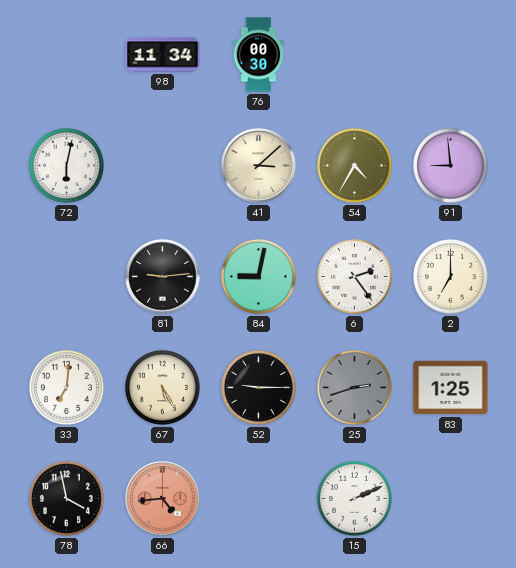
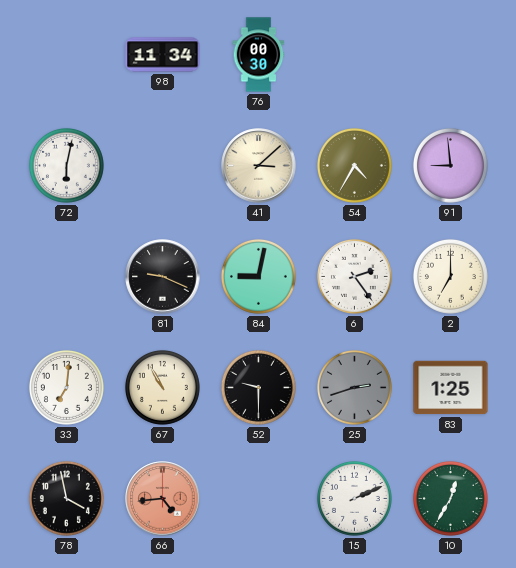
81: 9:14 -> 9:19 (163, 277)
67: 5:25 -> 10:55 (162, 387)
52: 9:15 -> 9:30 (258, 387)
10: none -> 12:35 (450, 498)
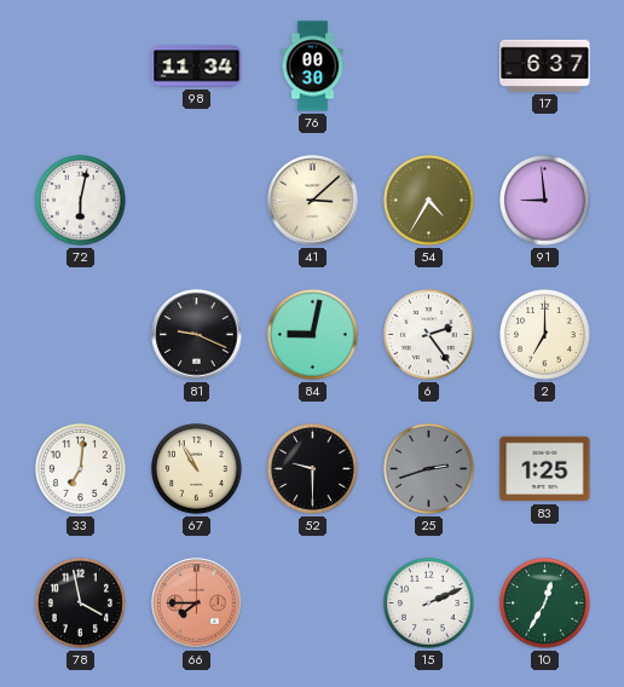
17: none -> 6:37 (545, 65)
66: 4:44 -> 7:45 (197, 604)
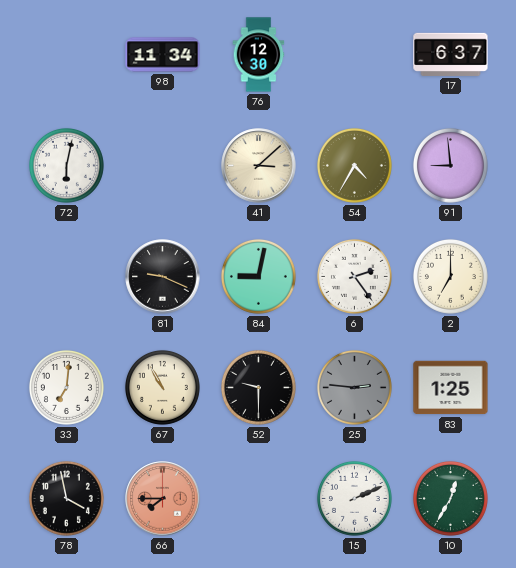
76: 00:30 -> 12:30 (259, 55)
25: 2:42 -> 2:46 (354, 387)
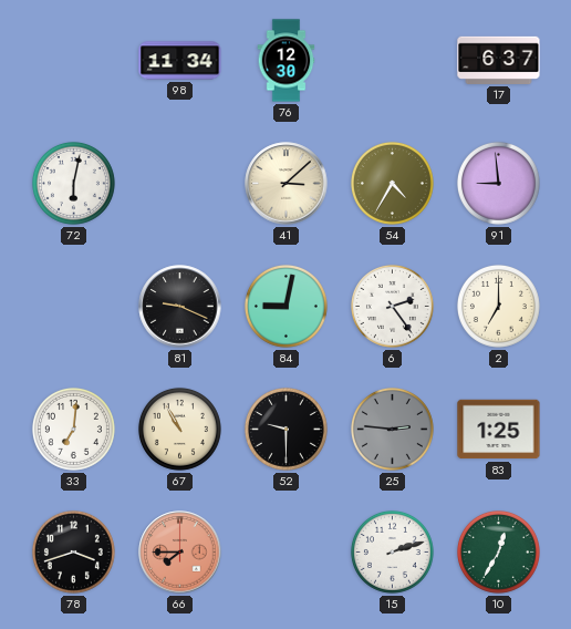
78: 3:58 -> 3:42 (73, 551)
15: 2:11 -> 2:12 (392, 551)
